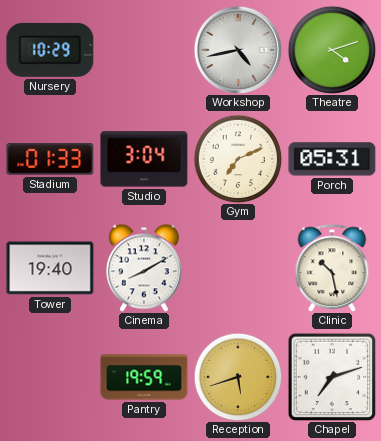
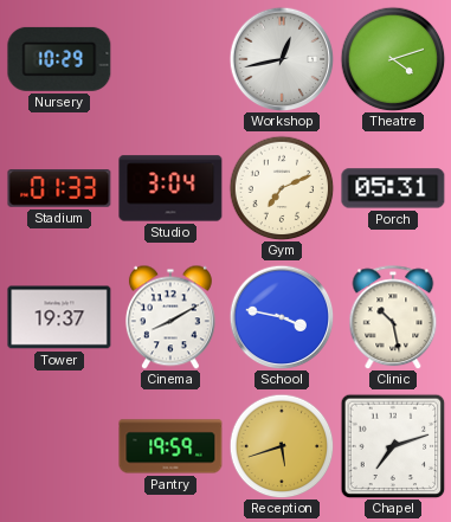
Workshop: 4:43 -> 12:43 (282, 59)
Tower: 19:40 -> 19:37 (59, 317)
School: none -> 3:47 (282, 317)
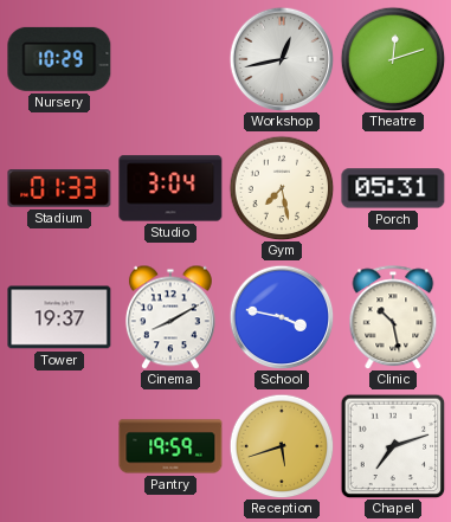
Theatre: 4:12 -> 12:12 (393, 59)
Gym: 7:11 -> 7:28 (282, 188)
